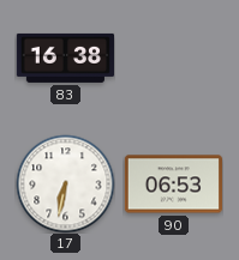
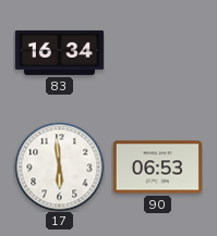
83: 16:38 -> 16:34 (59, 52)
17: 6:32 -> 5:59 (59, 166)
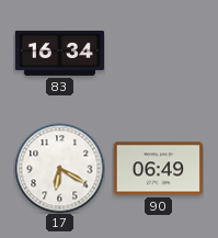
17: 5:59 -> 6:20 (59, 168)
90: 06:53 -> 06:49 (158, 169)
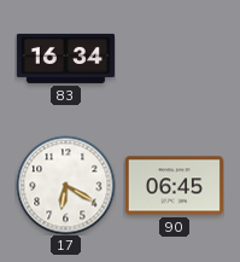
90: 06:49 -> 06:45 (174, 186)
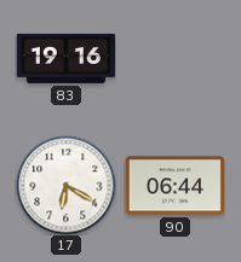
83: 16:34 -> 19:16 (65, 58)
90: 06:45 -> 06:44 (174, 186)
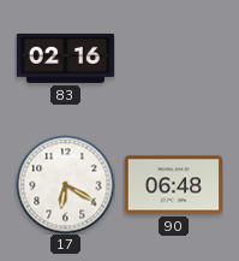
83: 19:16 -> 02:16 (65, 58)
90: 06:44 -> 06:48 (173, 185)
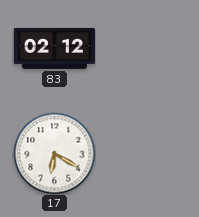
83: 02:16 -> 02:12 (54, 48)
90: 06:48 -> none (173, 185)
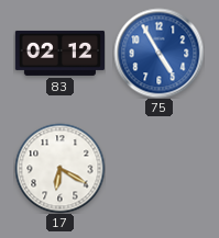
75: none -> 4:55 (158, 53)
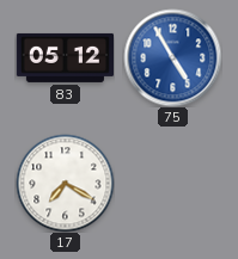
83: 02:12 -> 05:12 (65, 57)
17: 6:20 -> 7:20 (65, 183)
